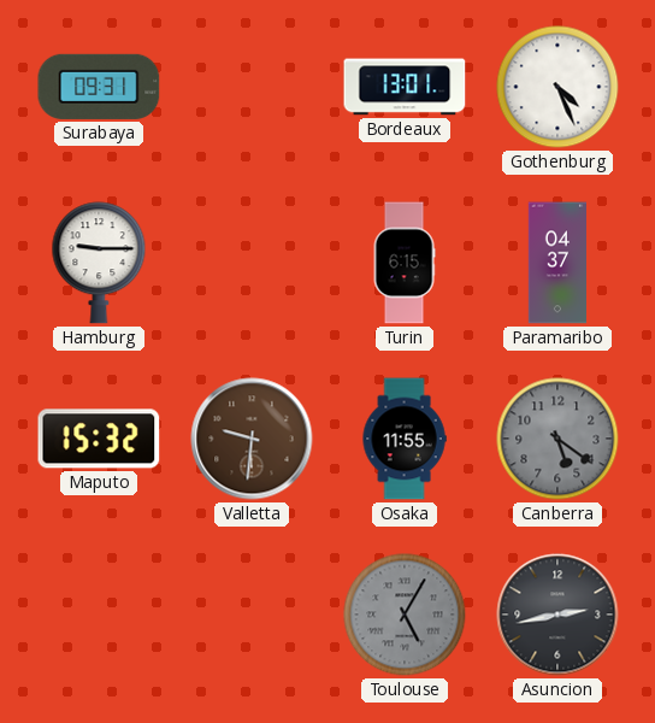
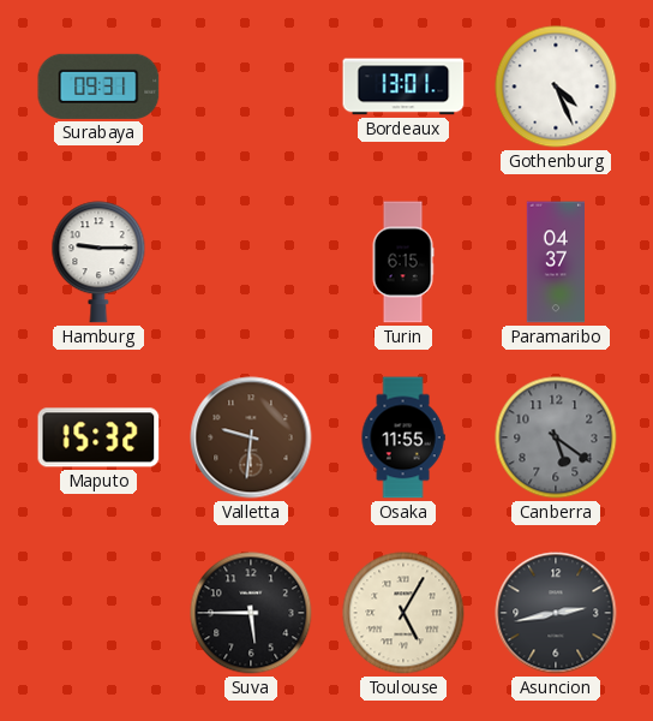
Suva: none -> 5:45 (251, 613)
Toulouse dial: grey -> cream (403, 613)
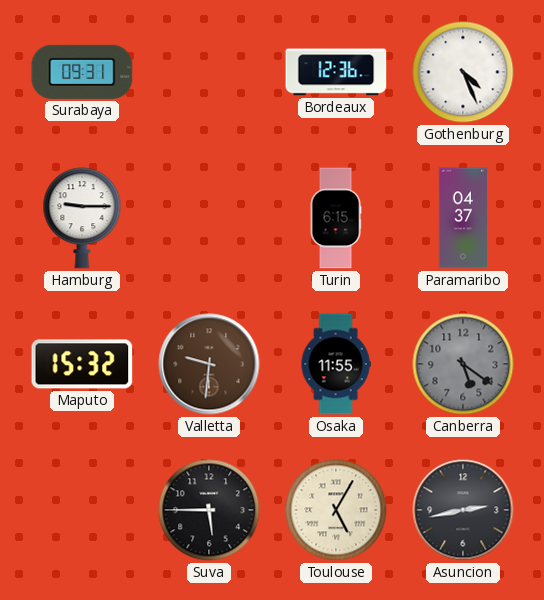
Bordeaux: 13:01 -> 12:36 (336, 72)
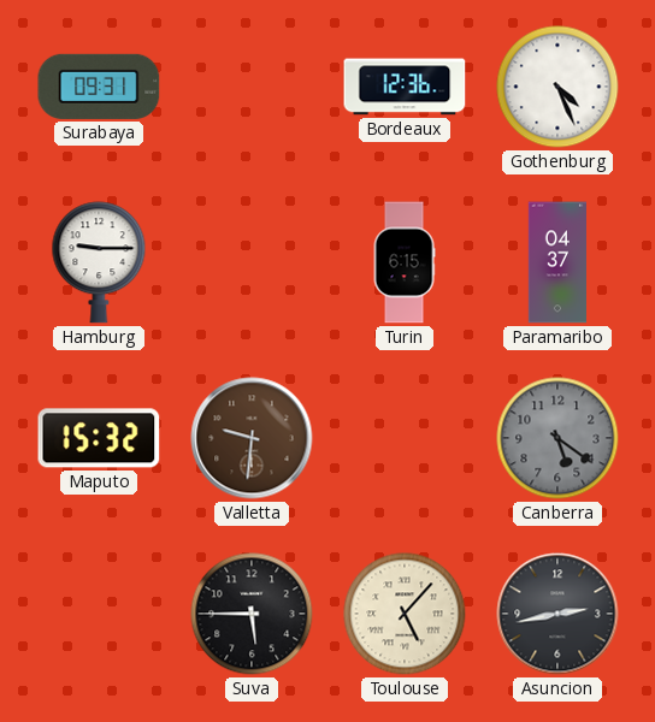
Osaka: 11:55 -> none (336, 364)
Toulouse: 5:05 -> 5:07 (405, 614)
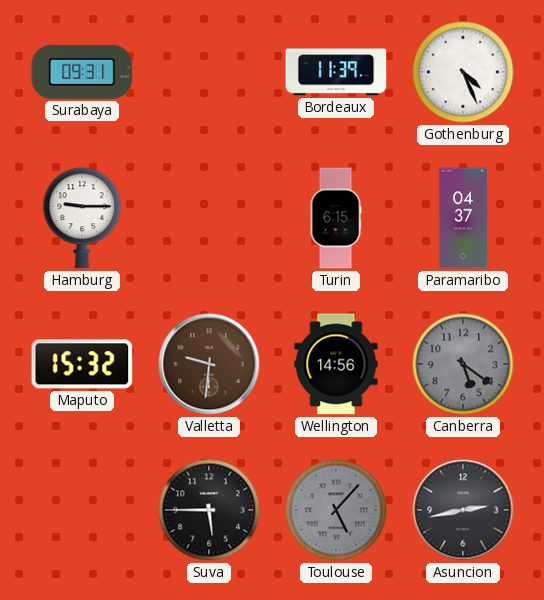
Bordeaux: 12:36 -> 11:39 (336, 72)
Wellington: none -> 14:56 (336, 364)
Toulouse dial: cream -> grey (336, 510)
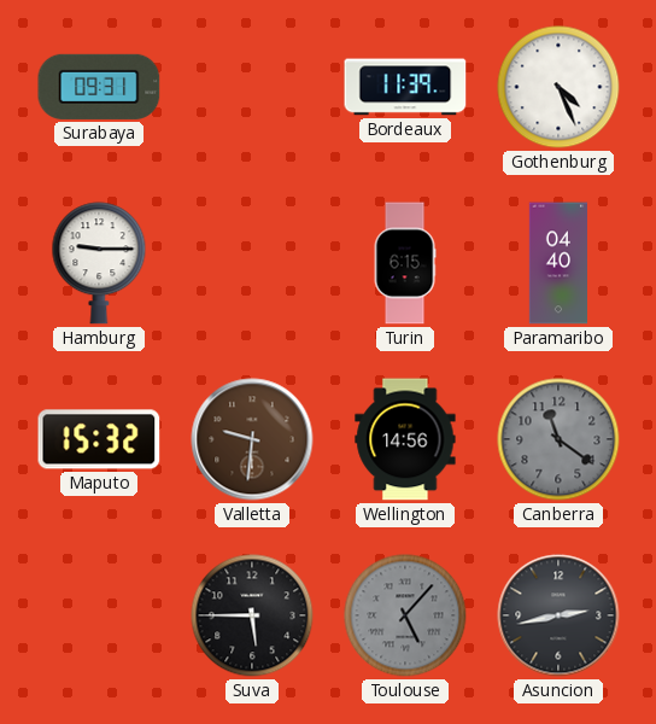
Paramaribo: 04:37 -> 04:40 (557, 263)
Canberra: 5:21 -> 11:21 (558, 439)
